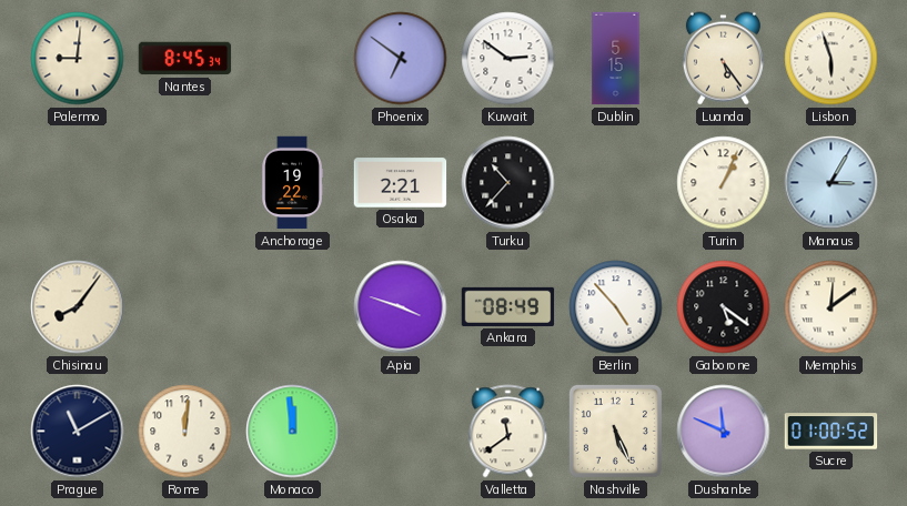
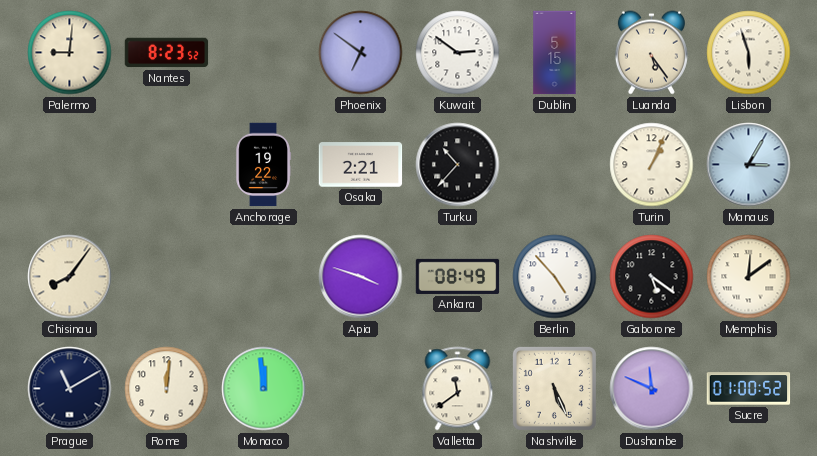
Nantes: 8:45 -> 8:23 (167, 53)
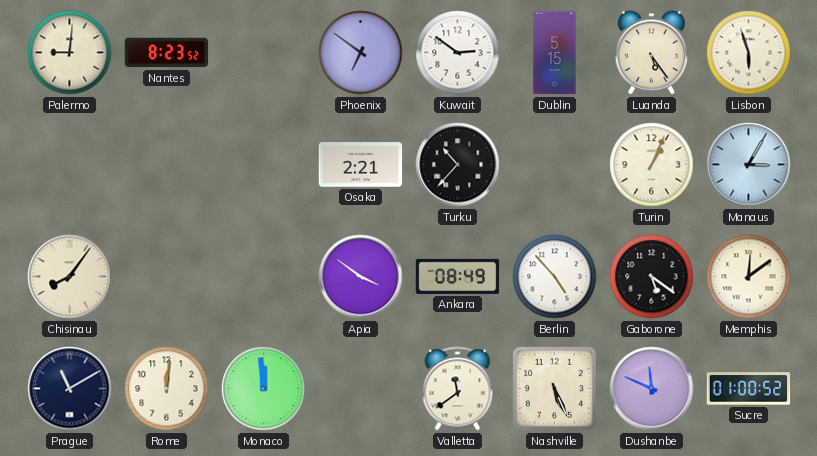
Anchorage: 19:22 -> none (263, 165)
Apia: 3:48 -> 3:51 (361, 277)
